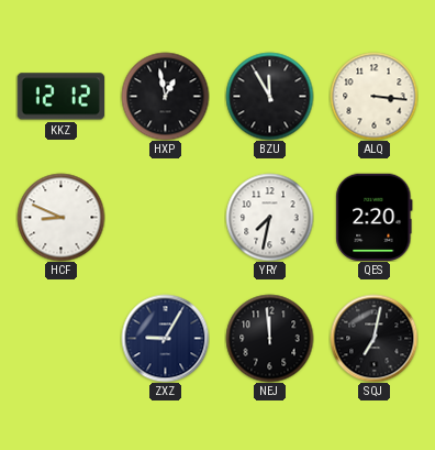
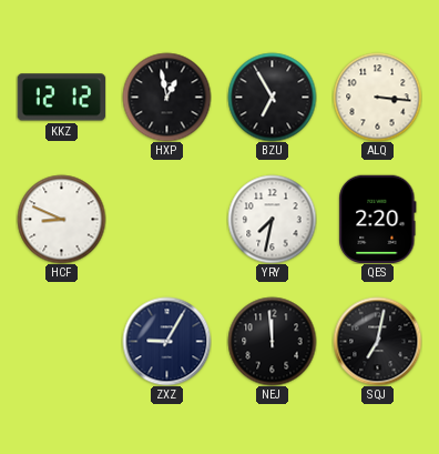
BZU: 11:55 -> 6:55 (272, 97)
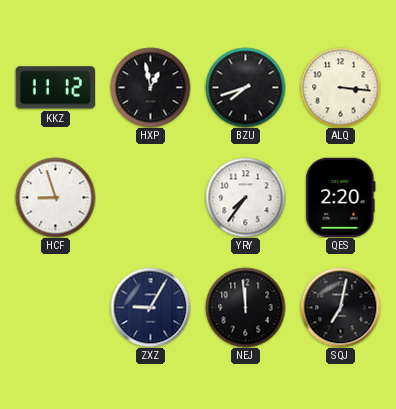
KKZ: 12:12 -> 11:12 (55, 88)
BZU: 6:55 -> 7:42 (245, 87)
HCF: 8:49 -> 8:57 (55, 197)
YRY: 7:32 -> 7:36 (245, 197)
